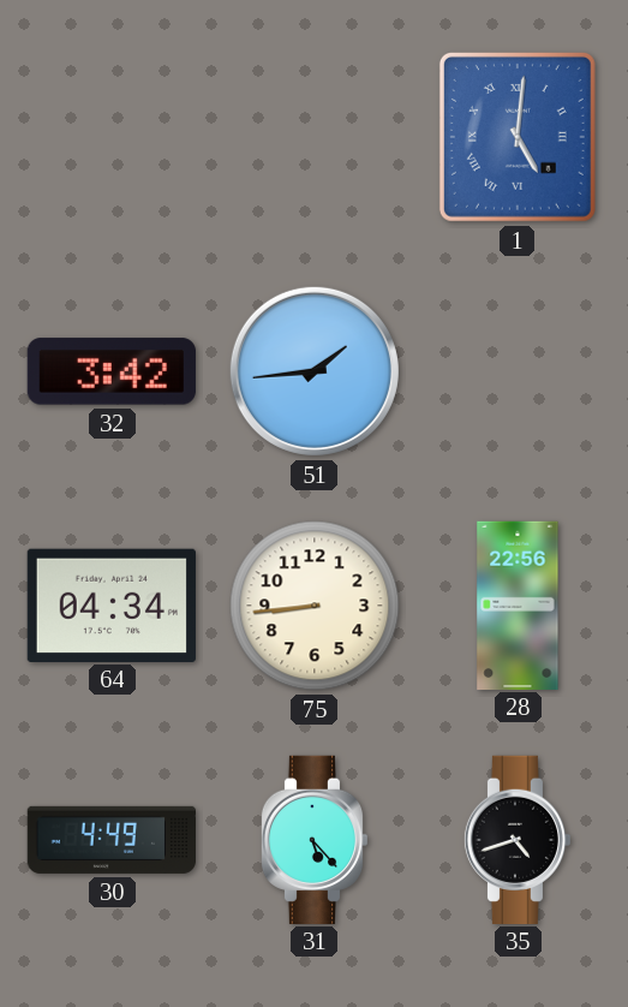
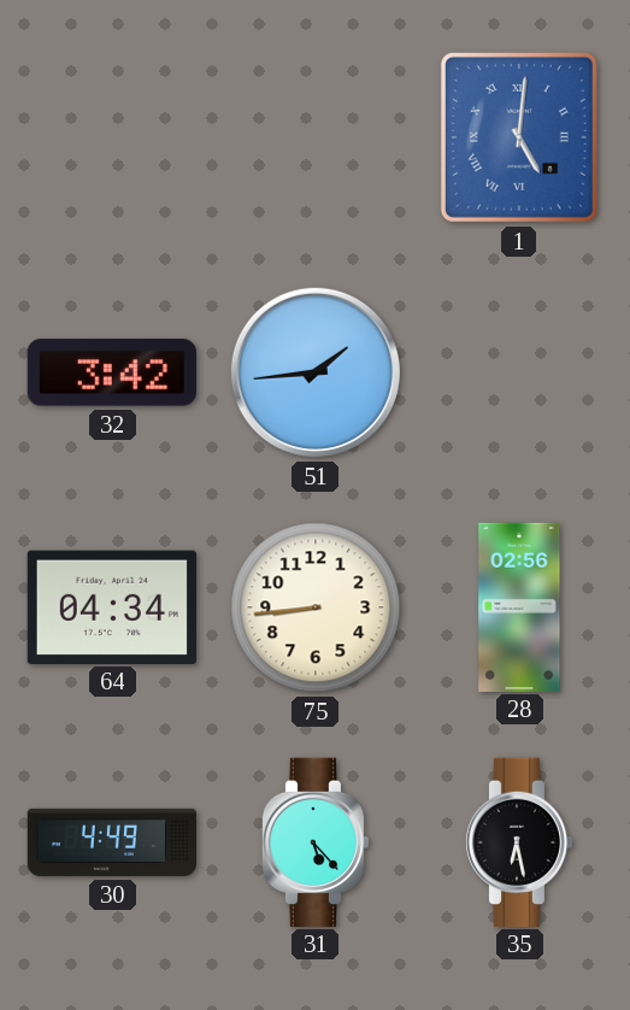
28: 22:56 -> 02:56 (519, 606)
35: 4:42 -> 6:28 (519, 841)
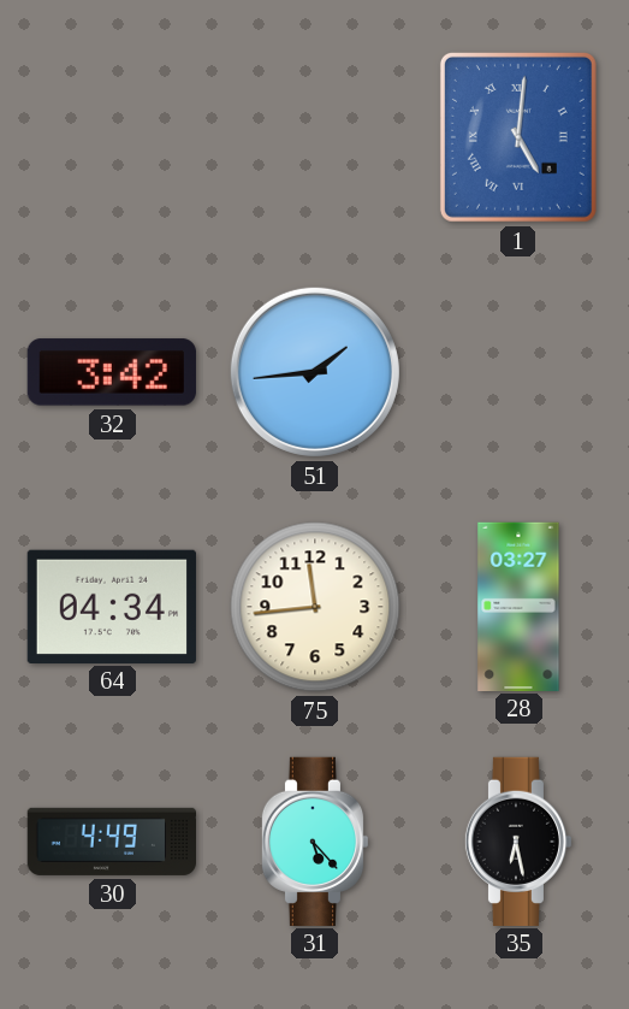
75: 8:44 -> 11:44 (315, 607)
28: 02:56 -> 03:27 (518, 606)
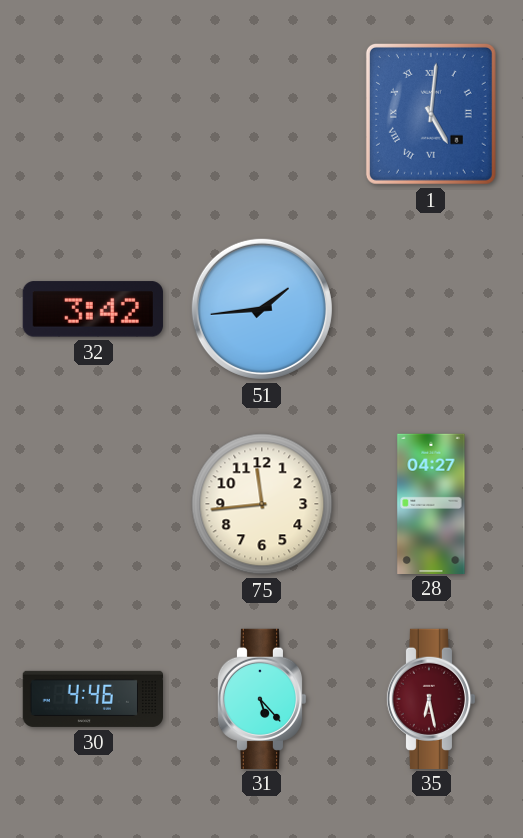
64: 04:34 -> none (112, 606)
28: 03:27 -> 04:27 (431, 503)
30: 4:49 -> 4:46 (92, 699)
35 dial: black -> burgundy (431, 698)
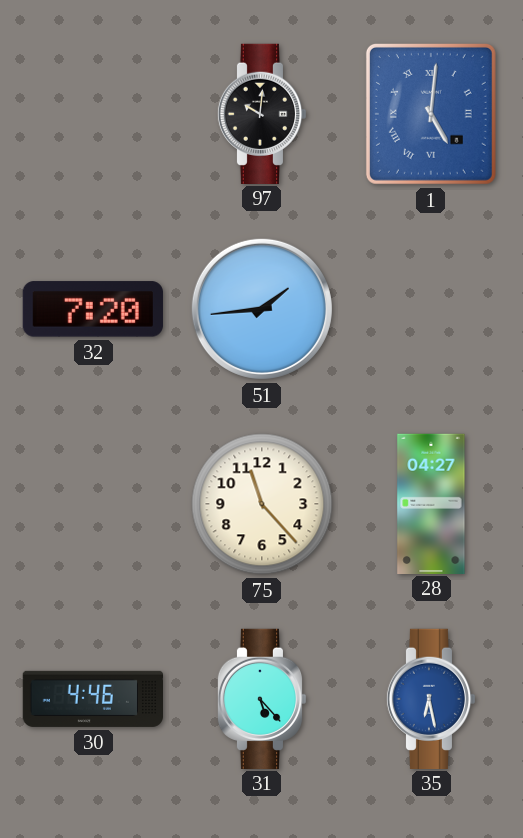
97: none -> 10:01 (262, 113)
32: 3:42 -> 7:20 (93, 309)
75: 11:44 -> 11:23 (262, 504)
35 dial: burgundy -> blue (431, 698)
